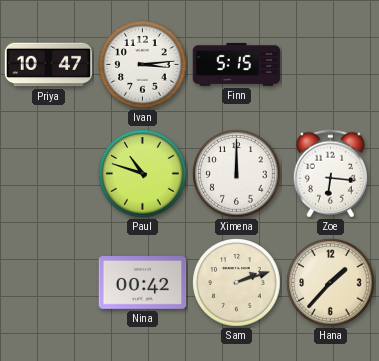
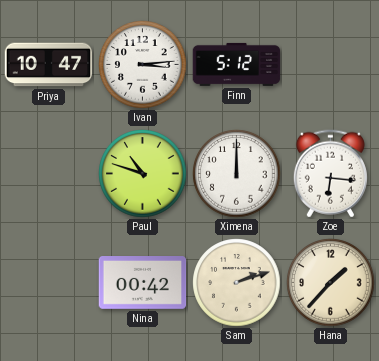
Finn: 5:15 -> 5:12 (237, 64)
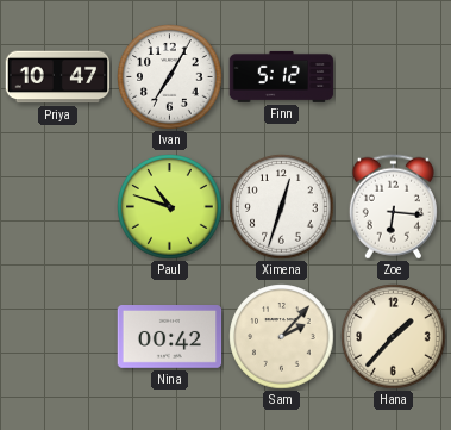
Ivan: 3:14 -> 7:05 (170, 77)
Ximena: 12:00 -> 12:33 (282, 207)
Sam: 2:12 -> 2:07 (282, 337)
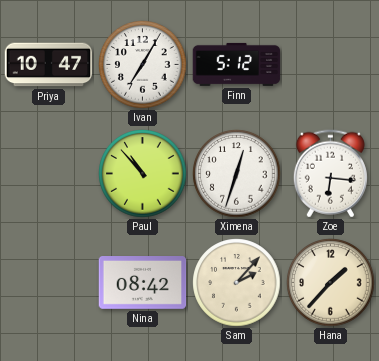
Paul: 10:48 -> 10:53 (143, 174)
Nina: 00:42 -> 08:42 (143, 283)
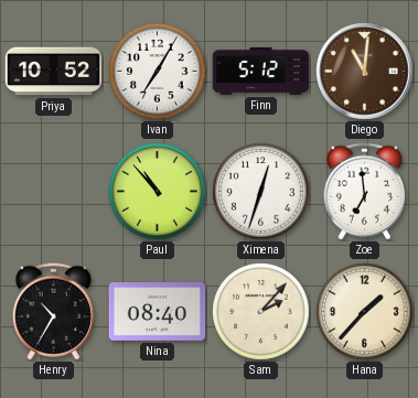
Priya: 10:47 -> 10:52 (54, 72)
Diego: none -> 11:01 (365, 72)
Zoe: 6:16 -> 6:59 (364, 192)
Henry: none -> 10:35 (53, 312)
Nina: 08:42 -> 08:40 (158, 312)
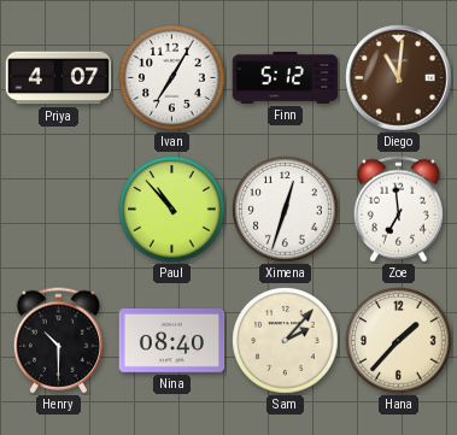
Priya: 10:52 -> 4:07 (59, 78)
Henry: 10:35 -> 10:30 (58, 341)
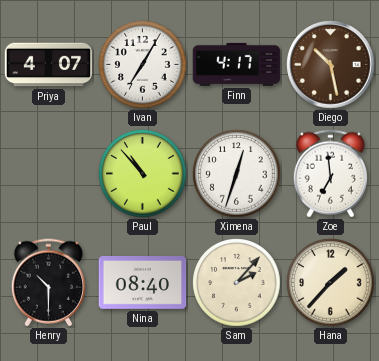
Finn: 5:12 -> 4:17 (237, 64)
Diego: 11:01 -> 10:28 (331, 65)
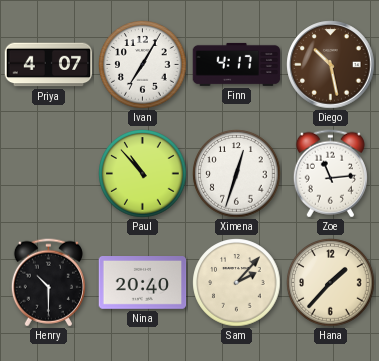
Zoe: 6:59 -> 11:14 (330, 174)
Nina: 08:40 -> 20:40 (143, 283)
